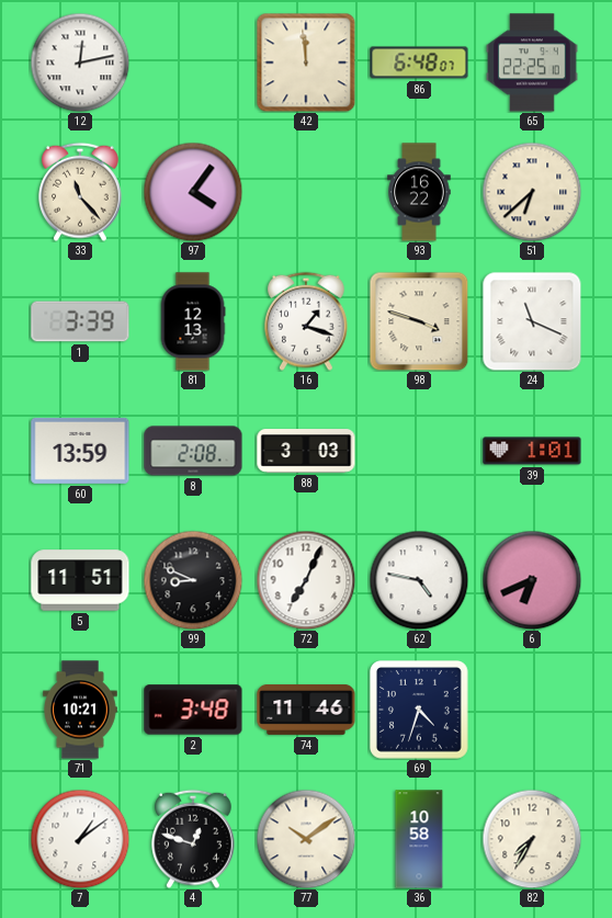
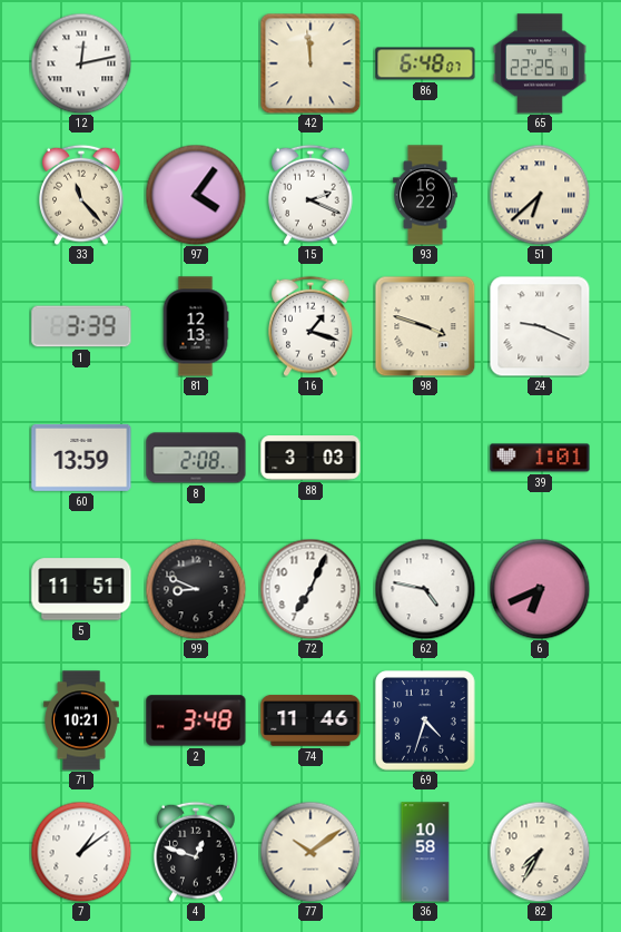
15: none -> 2:19 (312, 195)
24: 11:19 -> 9:19 (540, 326)
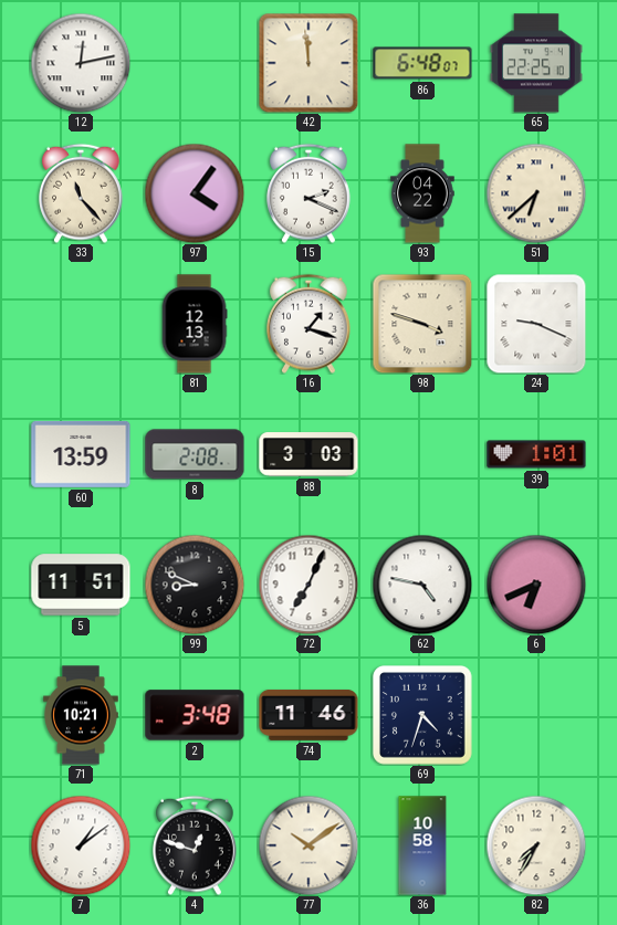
93: 16:22 -> 04:22 (422, 193)
1: 3:39 -> none (81, 326)
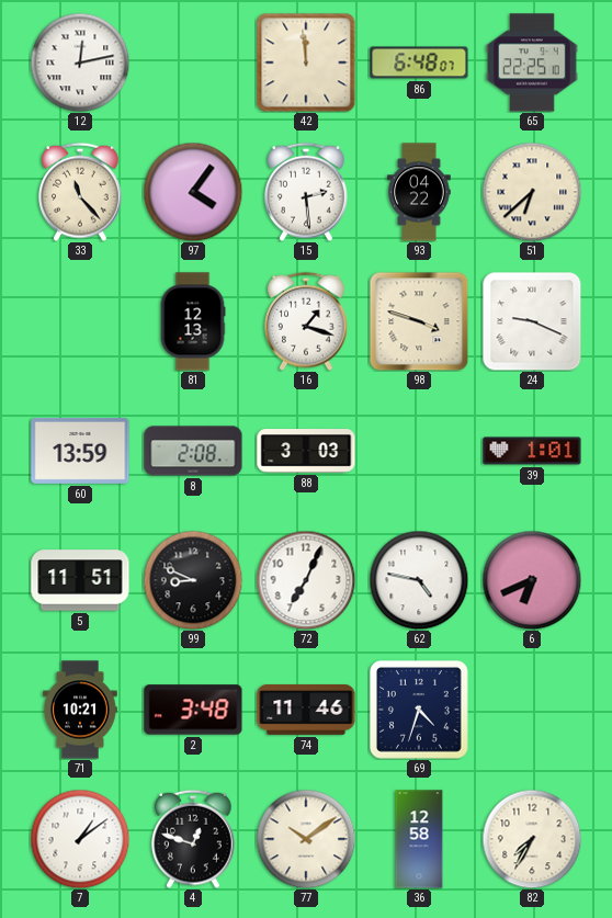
15: 2:19 -> 2:29 (307, 192)
36: 10:58 -> 12:58 (419, 839)
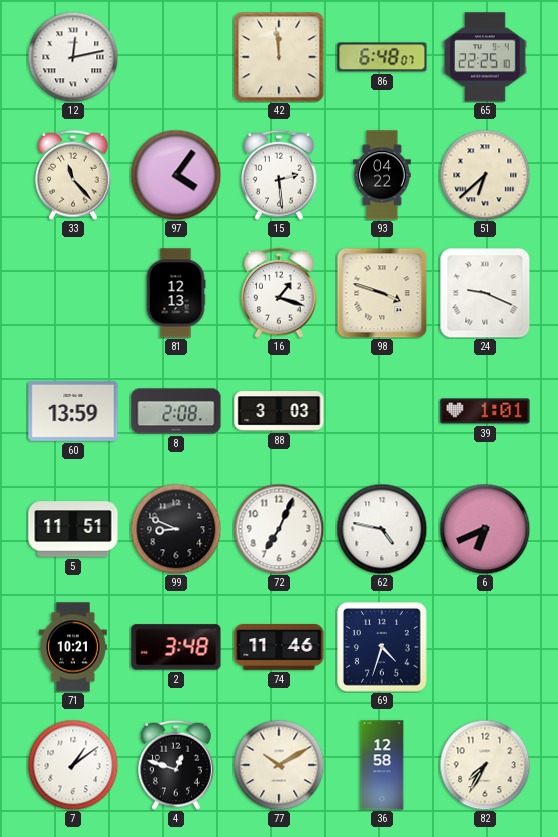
77: 10:09 -> 10:10 (279, 765)
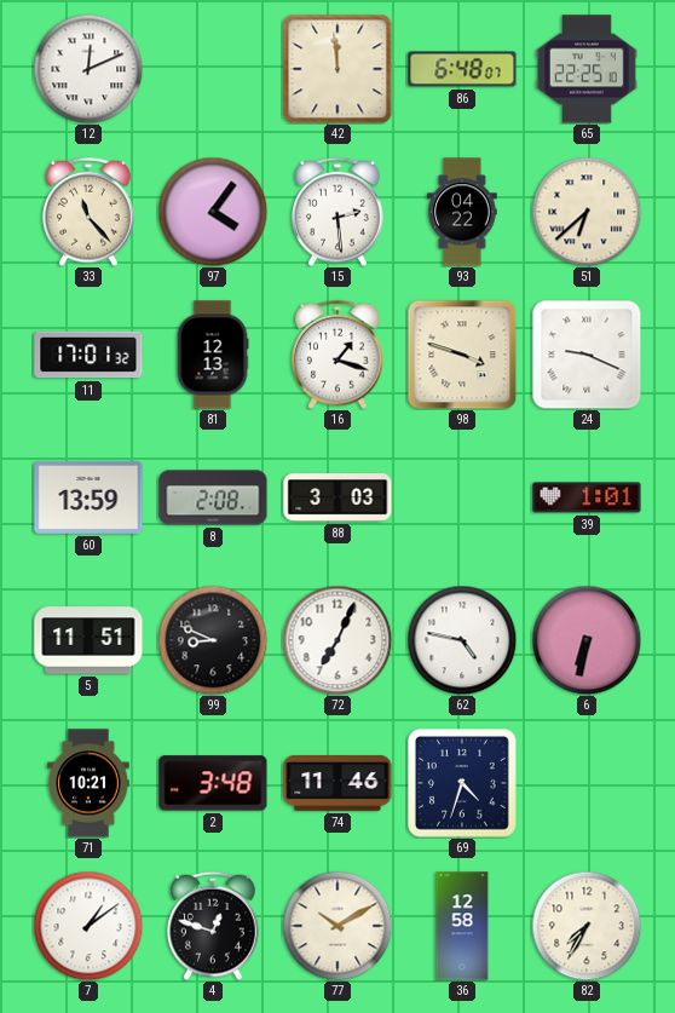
12: 12:13 -> 12:11 (88, 69)
11: none -> 17:01 (88, 355)
6: 6:41 -> 6:32 (587, 640)
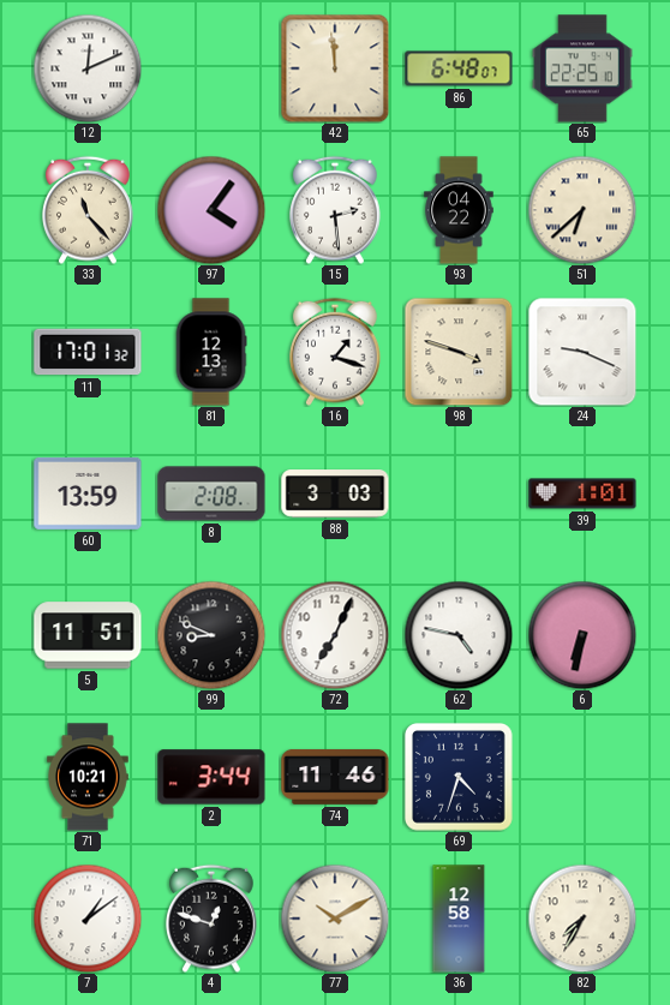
2: 3:48 -> 3:44 (211, 777)
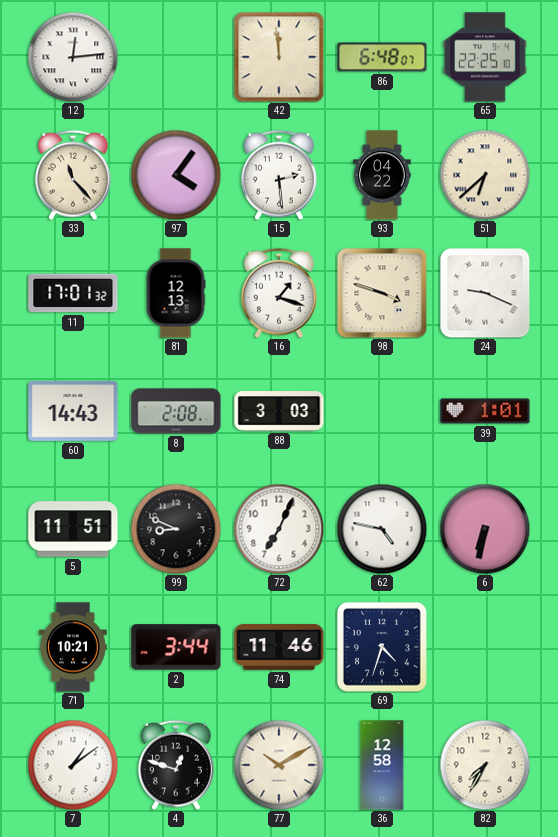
12: 12:11 -> 12:14 (73, 57)
60: 13:59 -> 14:43 (73, 411)
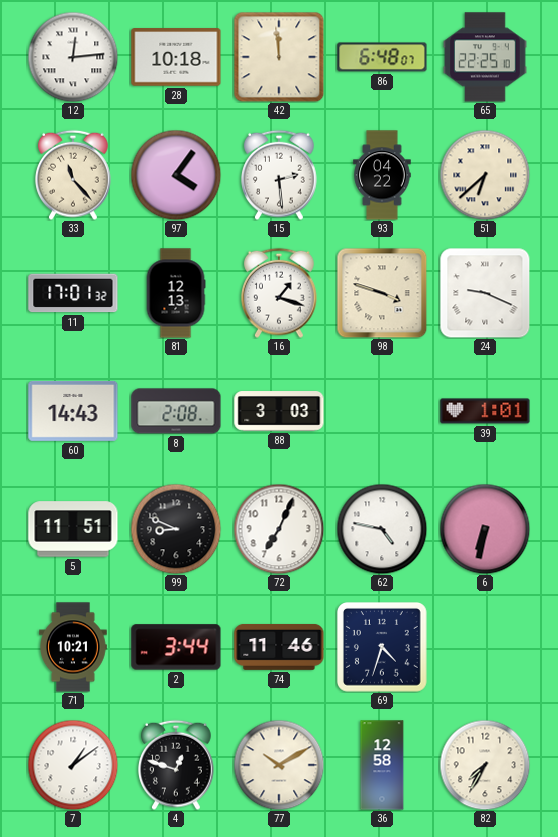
28: none -> 10:18 (176, 57)
